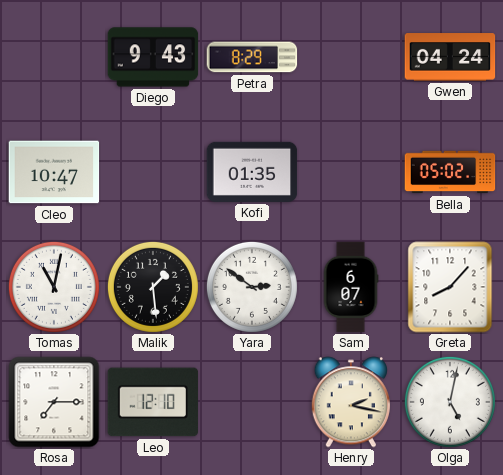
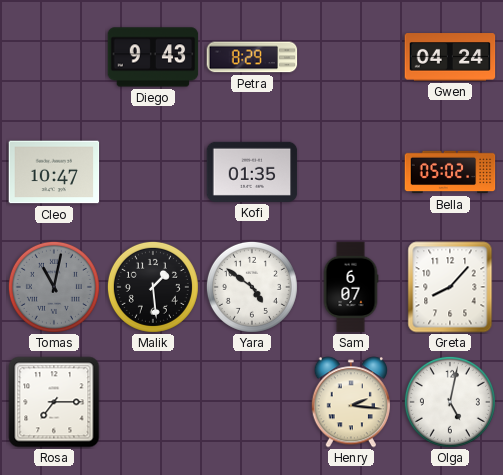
Tomas dial: white -> grey (54, 287)
Yara: 2:51 -> 4:51 (252, 287)
Leo: 12:10 -> none (153, 402)
Henry: 2:17 -> 2:16 (350, 402)
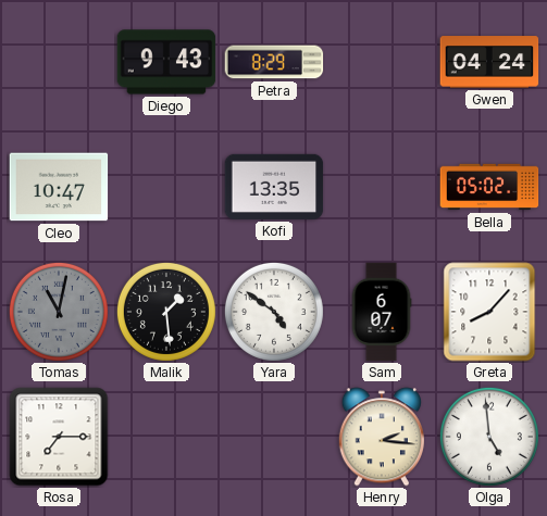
Kofi: 01:35 -> 13:35 (274, 187)
Olga: 5:02 -> 4:59 (489, 437)
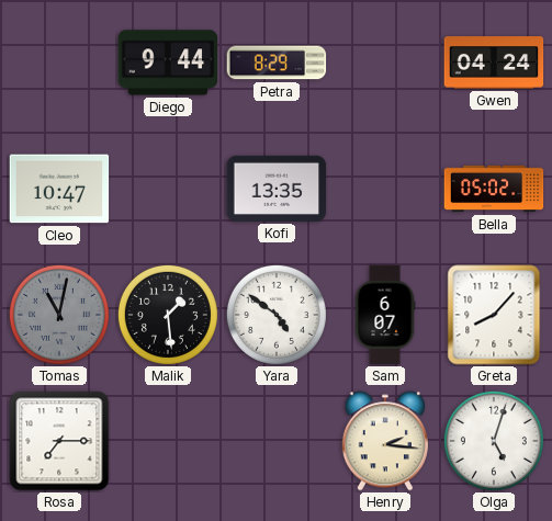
Diego: 9:43 -> 9:44 (168, 63)
Olga: 4:59 -> 5:03 (494, 441)
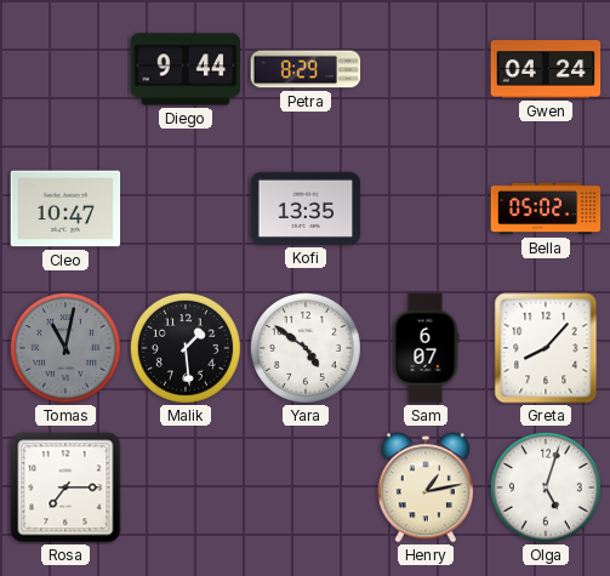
Henry: 2:16 -> 1:13 (424, 487)
